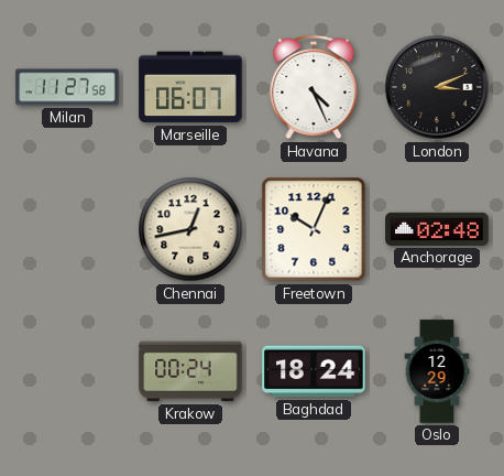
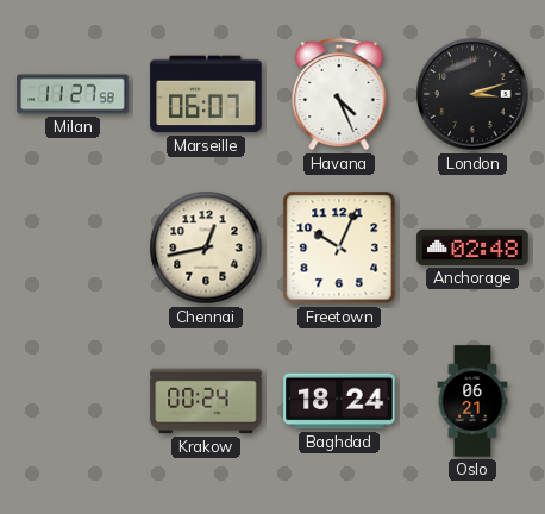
London: 3:11 -> 3:12 (472, 94)
Oslo: 12:29 -> 06:21 (472, 401)
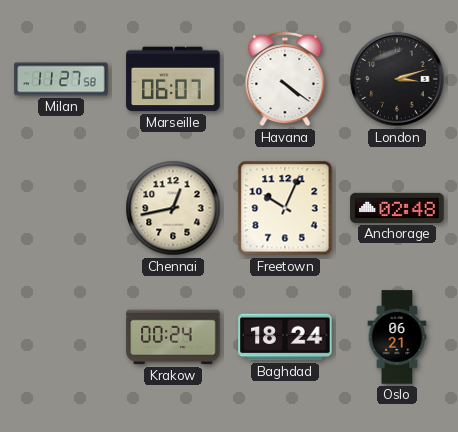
Havana: 4:26 -> 4:21 (285, 79)
